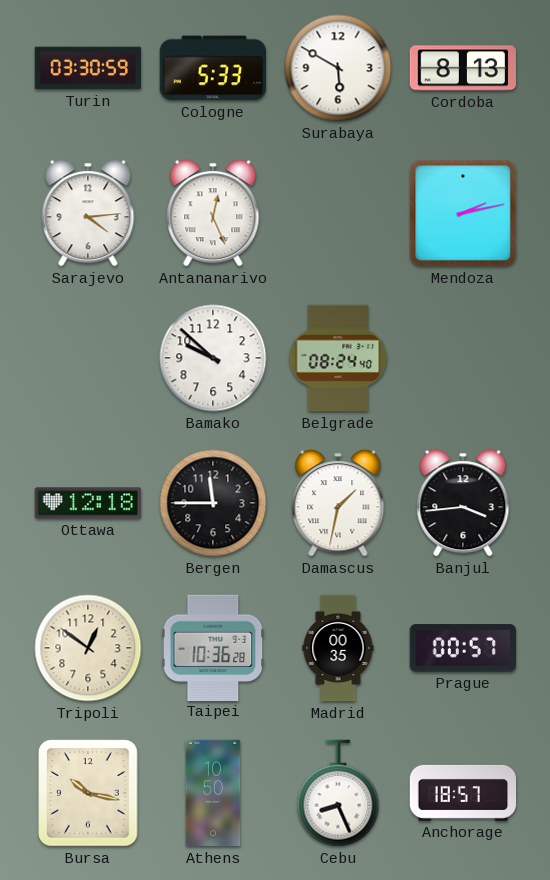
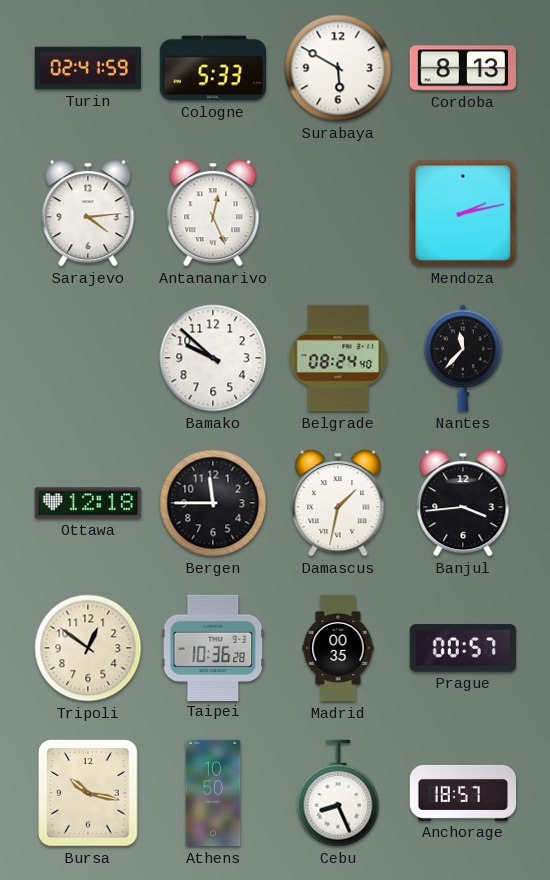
Turin: 03:30 -> 02:41 (88, 68)
Nantes: none -> 11:37 (463, 358)
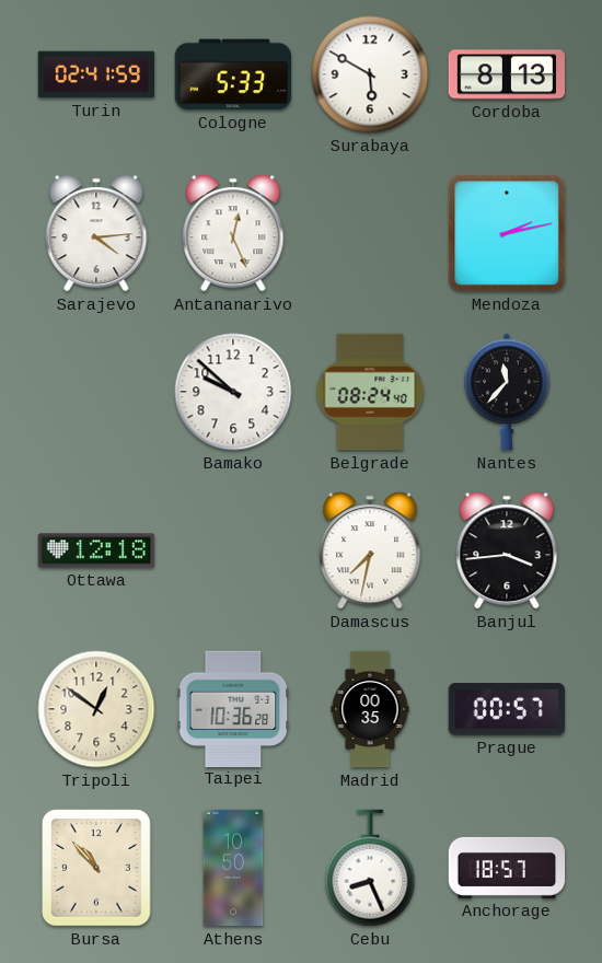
Bergen: 11:45 -> none (213, 503)
Damascus: 1:32 -> 7:32 (370, 550)
Bursa: 10:17 -> 10:53 (96, 868)
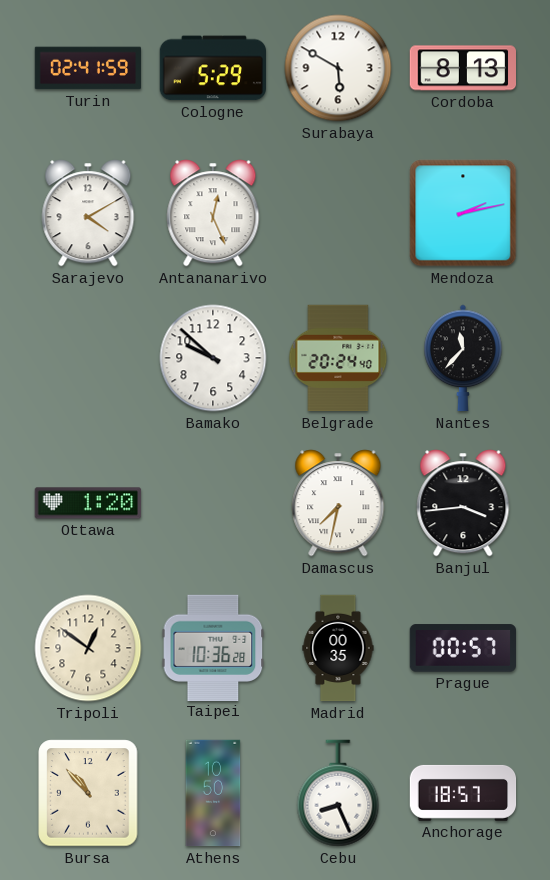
Cologne: 5:33 -> 5:29 (212, 68)
Sarajevo: 4:14 -> 4:10 (88, 213)
Belgrade: 08:24 -> 20:24 (338, 358)
Ottawa: 12:18 -> 1:20 (88, 503)
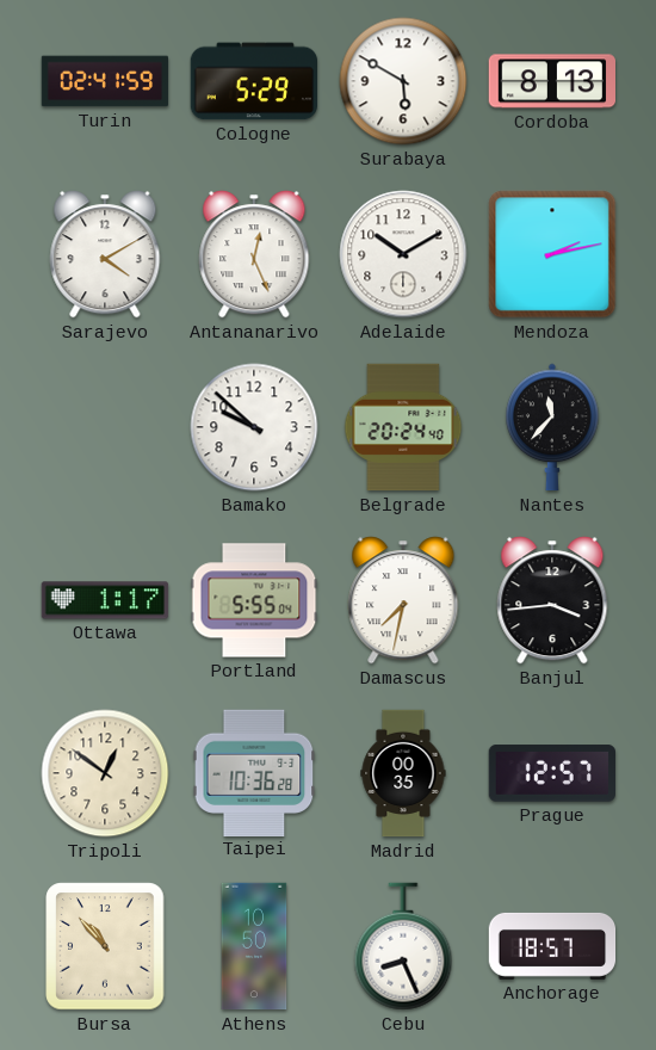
Adelaide: none -> 10:10 (403, 254)
Ottawa: 1:20 -> 1:17 (105, 600)
Portland: none -> 5:55 (254, 600)
Prague: 00:57 -> 12:57 (551, 773)
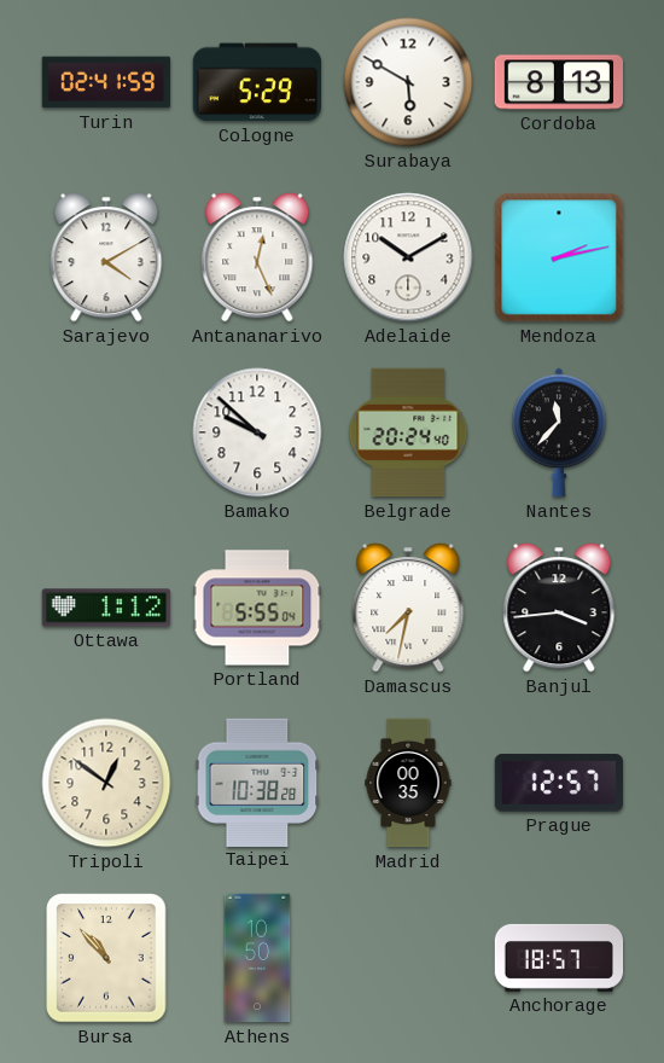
Ottawa: 1:17 -> 1:12 (106, 608)
Taipei: 10:36 -> 10:38 (257, 782)
Cebu: 8:26 -> none (403, 946)
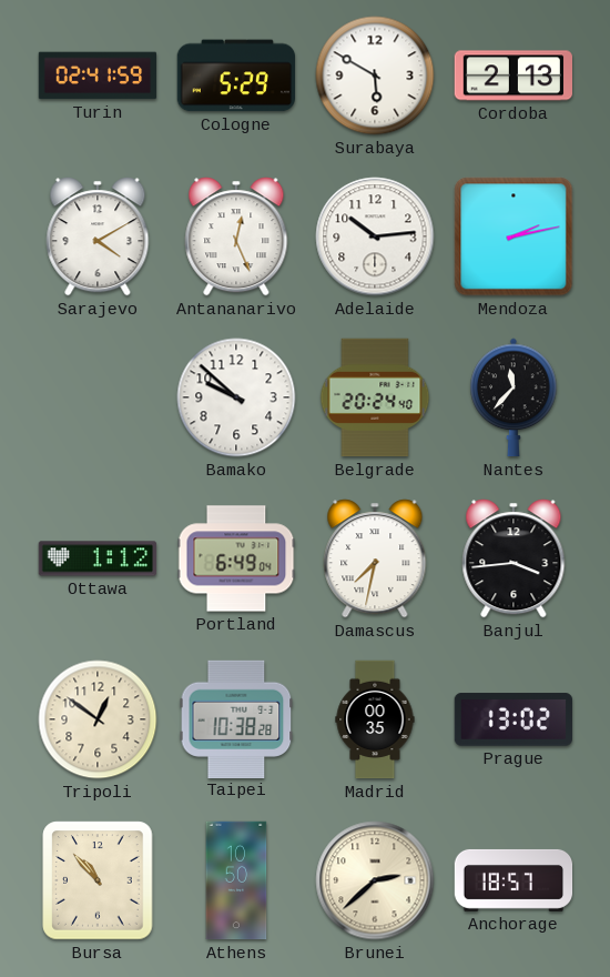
Cordoba: 8:13 -> 2:13 (512, 75)
Adelaide: 10:10 -> 10:14 (375, 236)
Portland: 5:55 -> 6:49 (236, 558)
Prague: 12:57 -> 13:02 (512, 719)
Brunei: none -> 2:38 (375, 880)
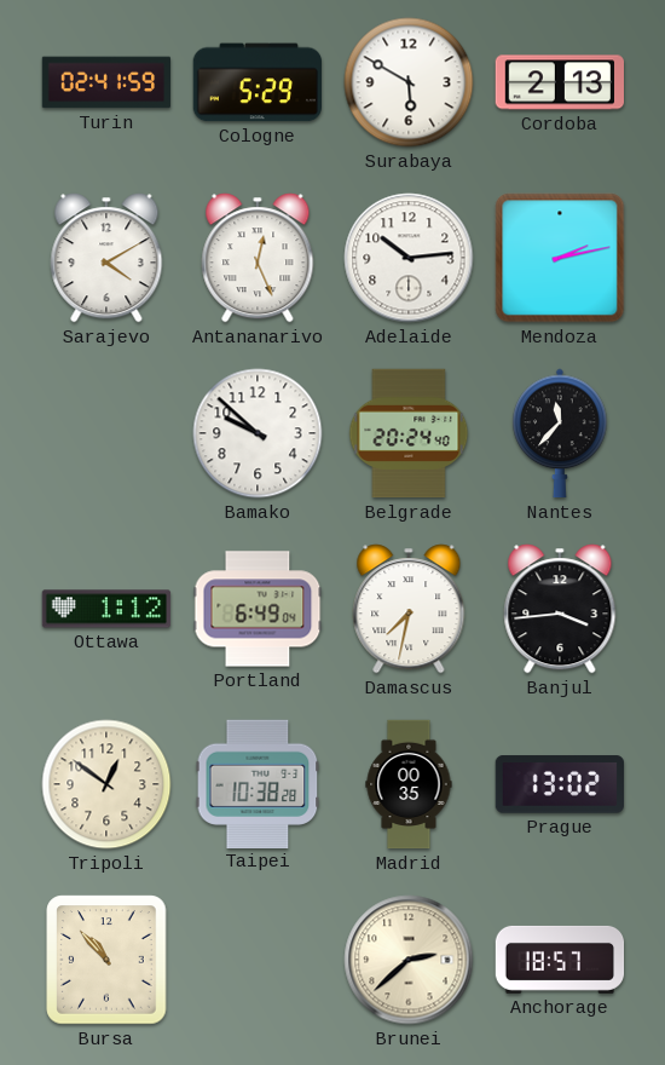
Athens: 10:50 -> none (236, 880)
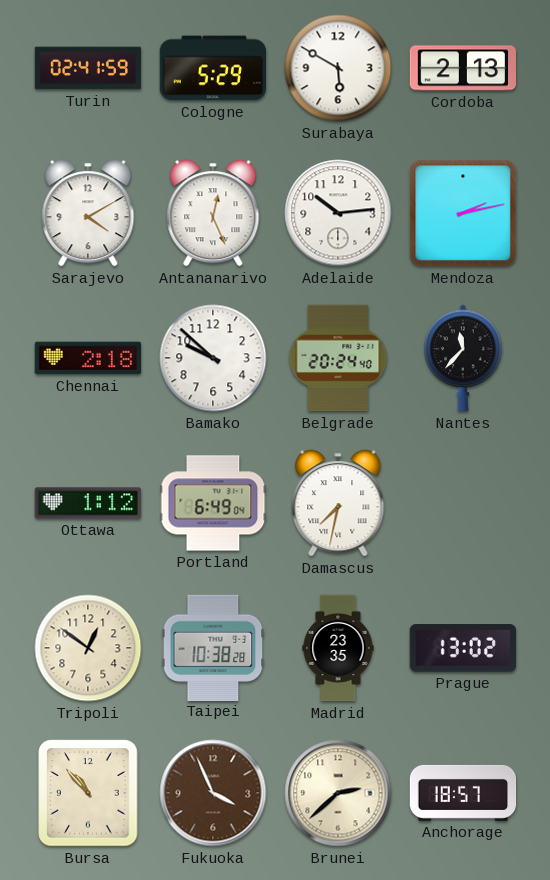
Chennai: none -> 2:18 (88, 358)
Banjul: 3:44 -> none (560, 609)
Madrid: 00:35 -> 23:35 (338, 648)
Fukuoka: none -> 3:56 (213, 793)
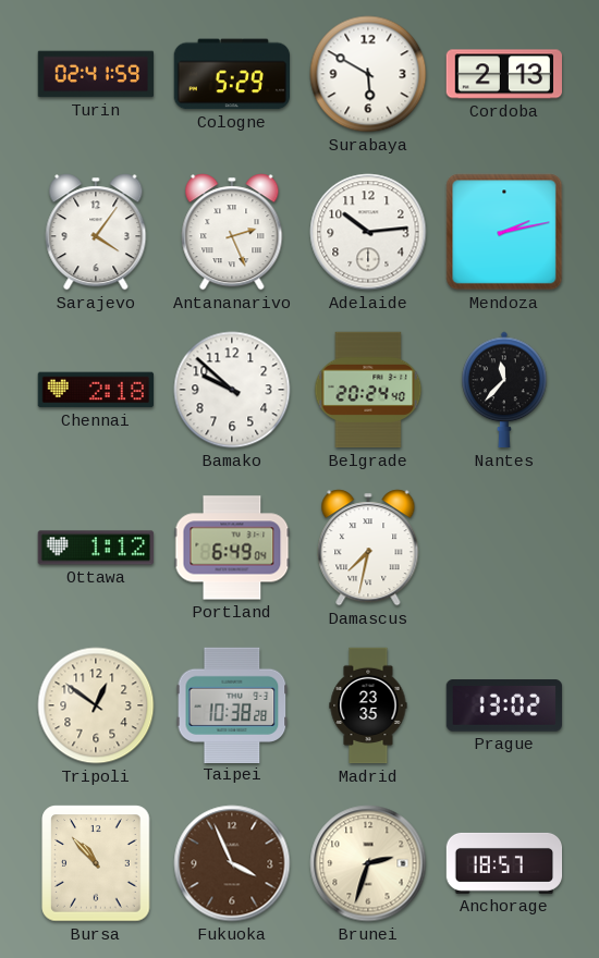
Sarajevo: 4:10 -> 4:06 (96, 232)
Antananarivo: 12:26 -> 2:26 (232, 232)
Brunei: 2:38 -> 2:33 (368, 863)
